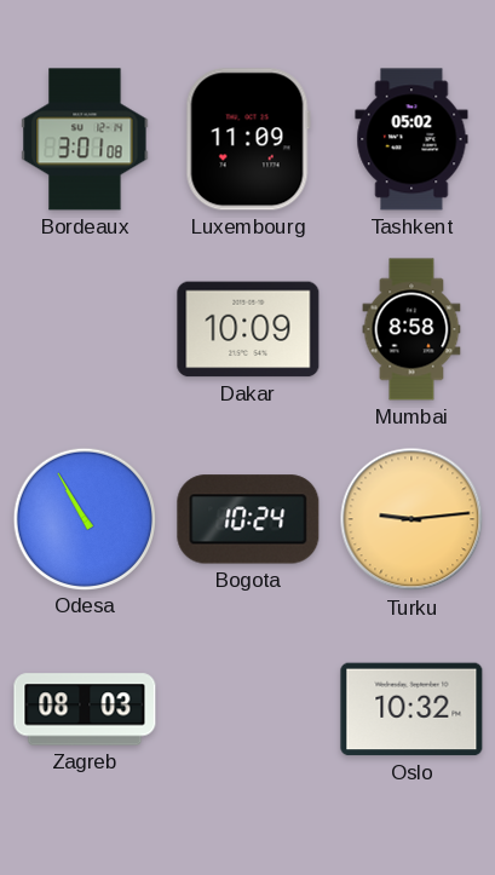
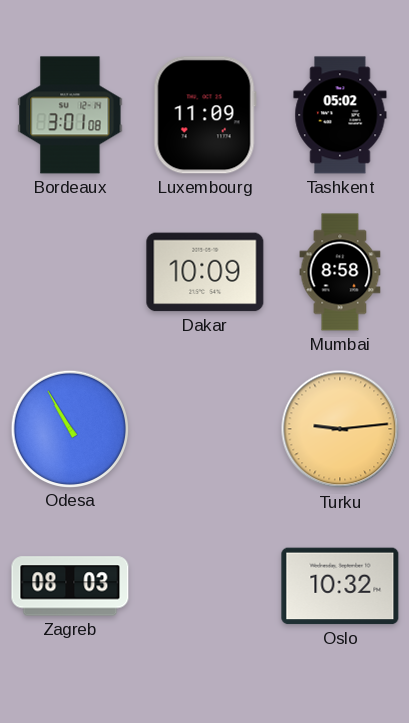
Bogota: 10:24 -> none (248, 519)
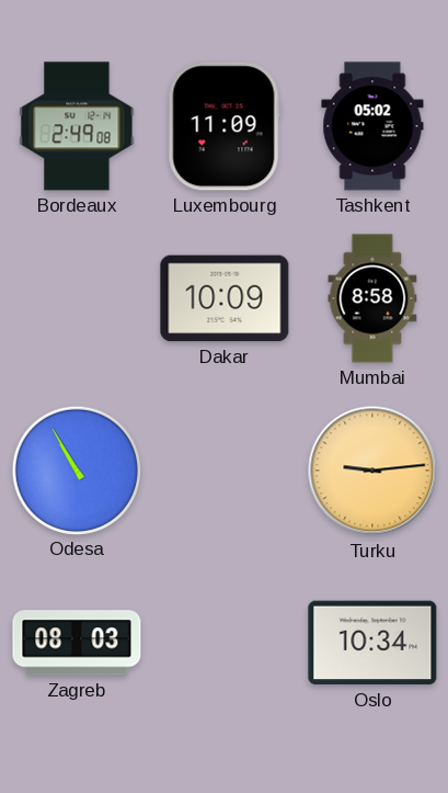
Bordeaux: 3:01 -> 2:49 (77, 126)
Oslo: 10:32 -> 10:34 (372, 643)
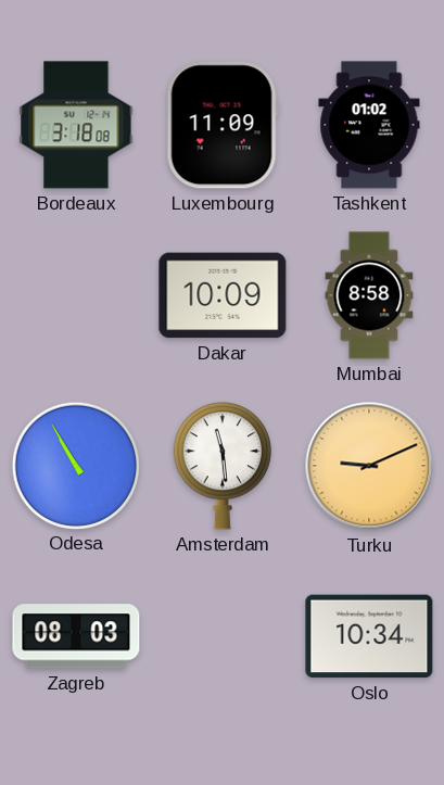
Bordeaux: 2:49 -> 3:18 (76, 125)
Tashkent: 05:02 -> 01:02 (369, 125)
Amsterdam: none -> 11:29 (223, 466)
Turku: 9:14 -> 9:11 (369, 466)
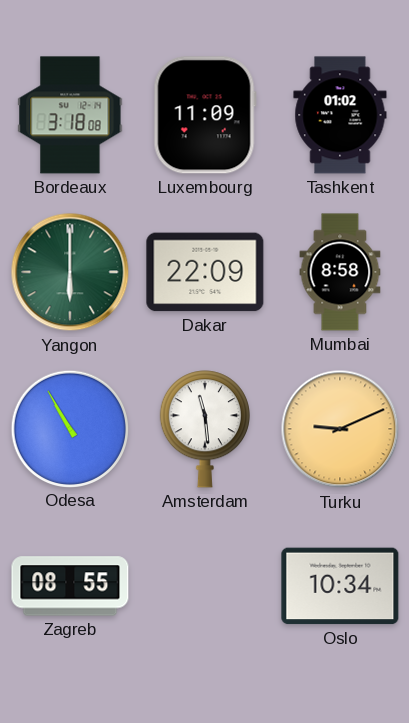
Yangon: none -> 6:00 (70, 272)
Dakar: 10:09 -> 22:09 (205, 272)
Zagreb: 08:03 -> 08:55 (70, 586)
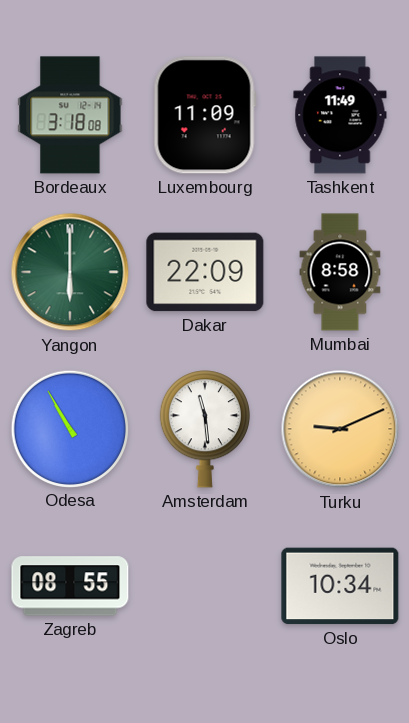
Tashkent: 01:02 -> 11:49 (340, 115)
